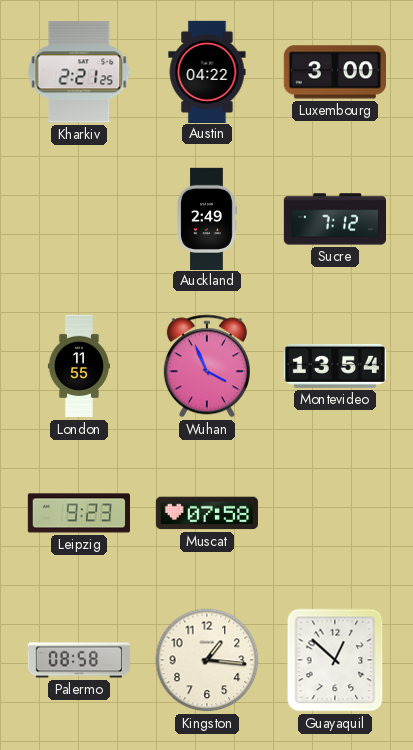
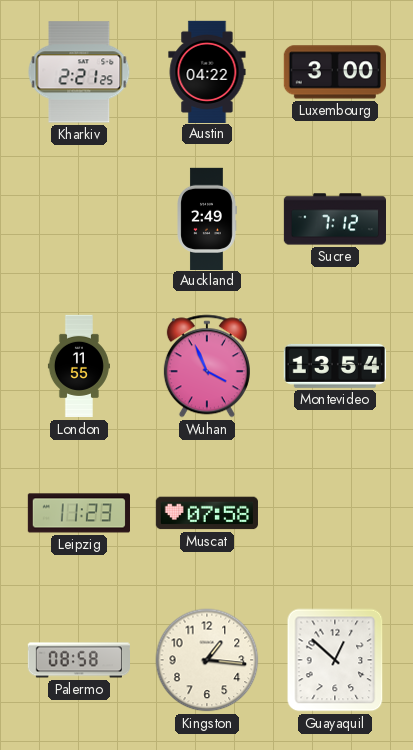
Leipzig: 9:23 -> 11:23 (78, 513)
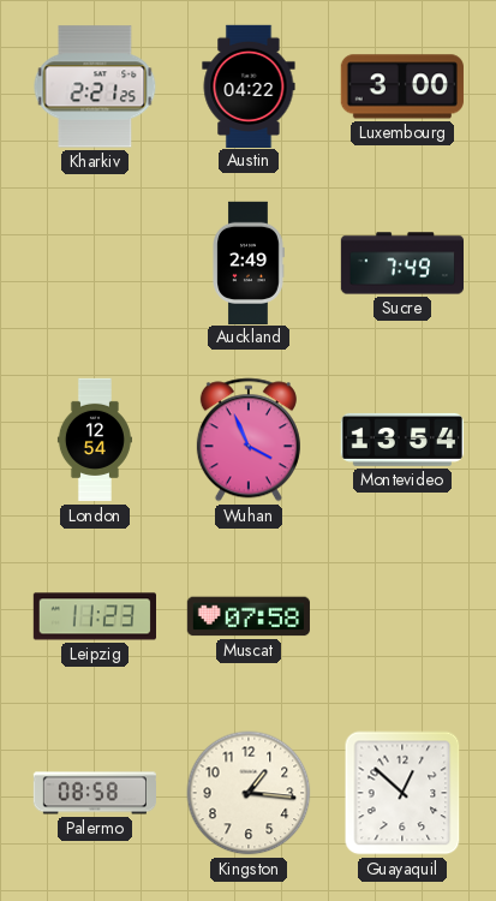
Sucre: 7:12 -> 7:49 (401, 263)
London: 11:55 -> 12:54 (95, 440)
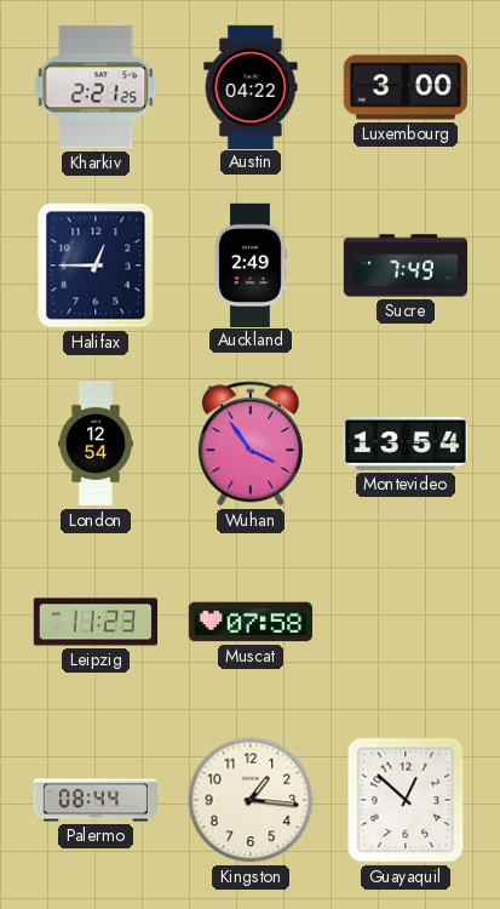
Halifax: none -> 12:45 (96, 265)
Wuhan: 3:56 -> 3:54 (251, 444)
Palermo: 08:58 -> 08:44 (94, 800)
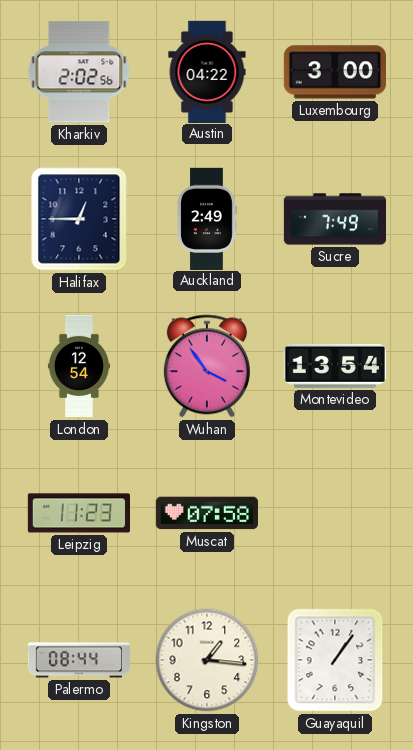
Kharkiv: 2:21 -> 2:02 (79, 72)
Guayaquil: 12:52 -> 1:06 (335, 660)
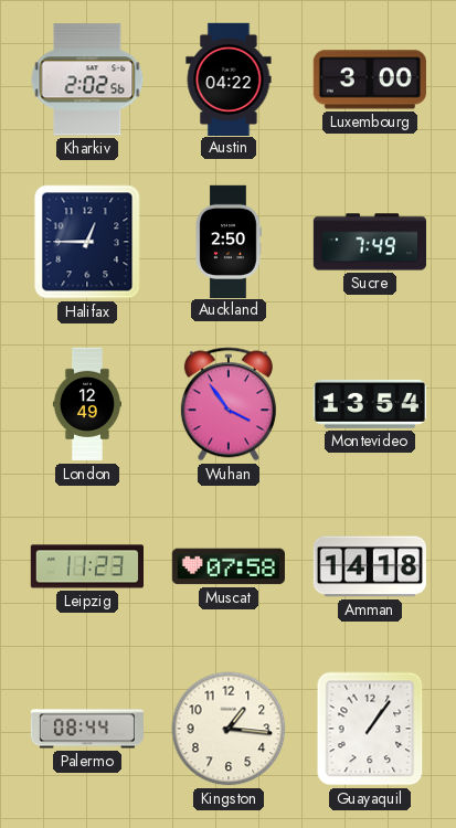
Auckland: 2:49 -> 2:50 (229, 241)
London: 12:54 -> 12:49 (87, 404)
Amman: none -> 14:18 (370, 566)
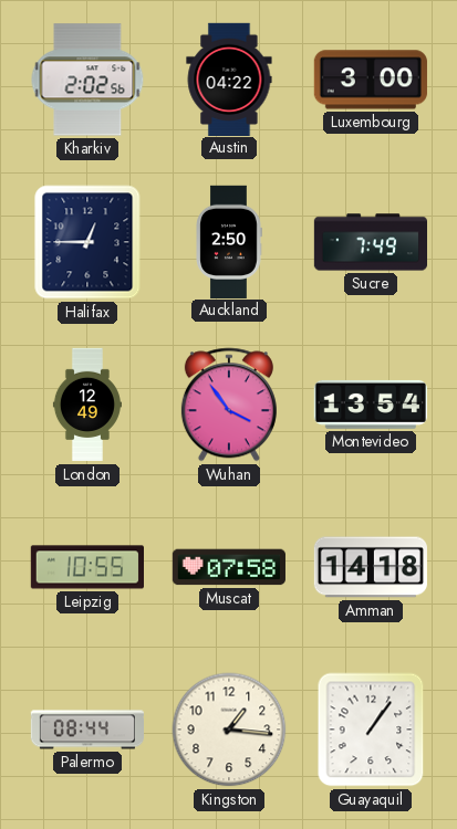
Leipzig: 11:23 -> 10:55 (86, 567)
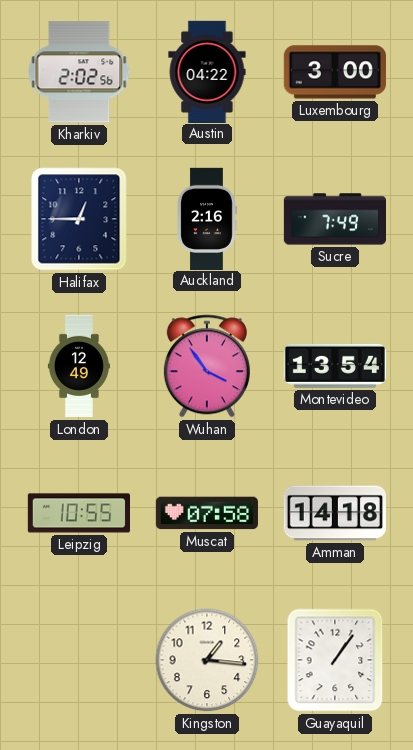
Auckland: 2:50 -> 2:16 (207, 218)
Palermo: 08:44 -> none (86, 730)
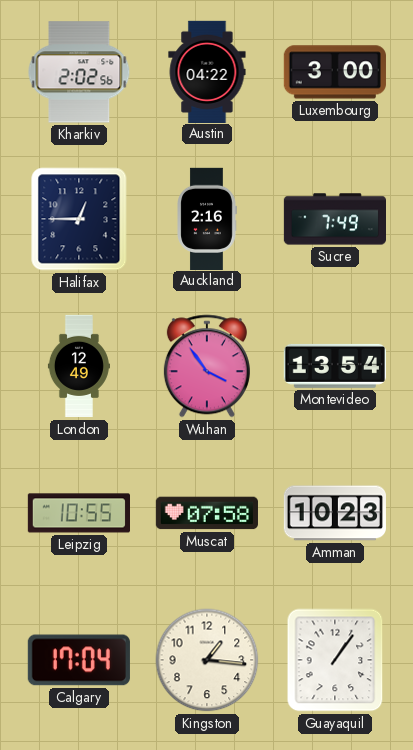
Amman: 14:18 -> 10:23 (335, 513)
Calgary: none -> 17:04 (79, 660)
